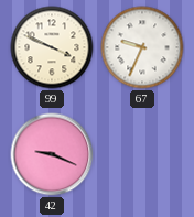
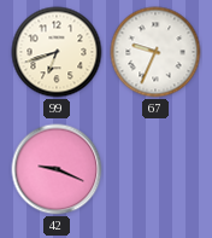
99: 3:49 -> 6:42 (57, 52)
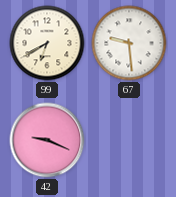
99: 6:42 -> 6:40 (47, 43)
67: 9:34 -> 9:29 (129, 43)
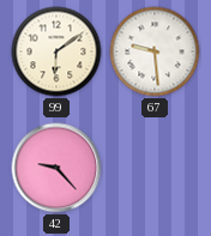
99: 6:40 -> 6:09 (56, 52)
42: 9:19 -> 9:23 (56, 168)
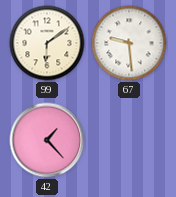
42: 9:23 -> 1:23 (47, 140)
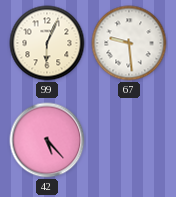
99: 6:09 -> 6:04 (47, 43)
42: 1:23 -> 5:23 (47, 140)
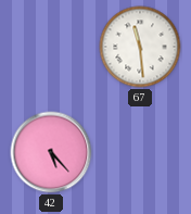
99: 6:04 -> none (47, 43)
67: 9:29 -> 11:29 (140, 47)
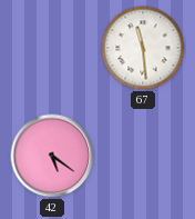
42: 5:23 -> 5:21 (52, 156)
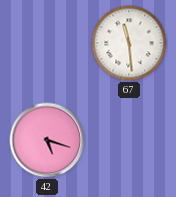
42: 5:21 -> 5:18 (47, 140)
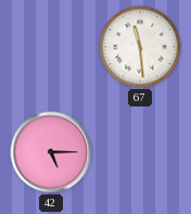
42: 5:18 -> 5:15 (51, 152)
